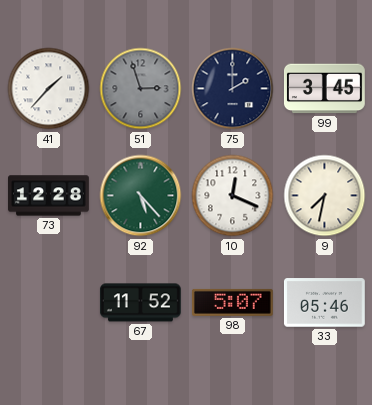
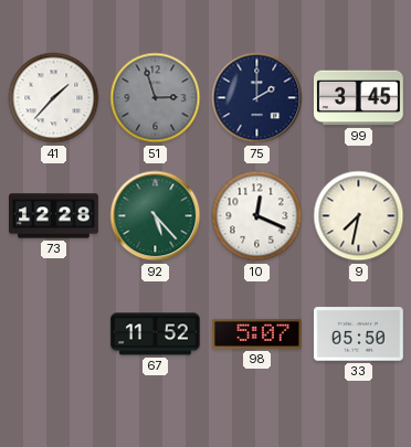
33: 05:46 -> 05:50 (358, 334)
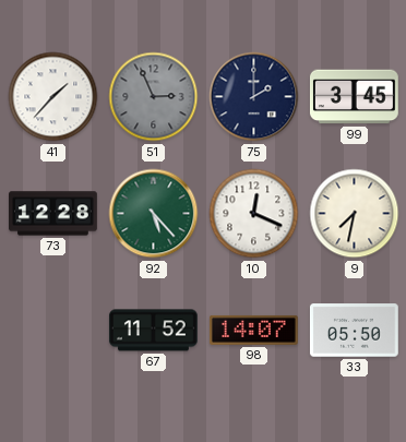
51: 2:57 -> 2:56 (154, 97)
98: 5:07 -> 14:07 (254, 330)
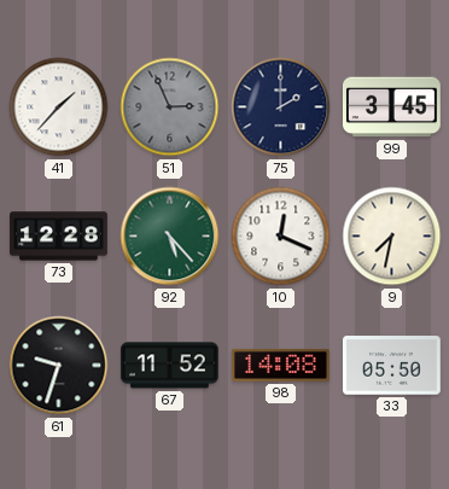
61: none -> 9:33 (59, 366)
98: 14:07 -> 14:08 (281, 365)
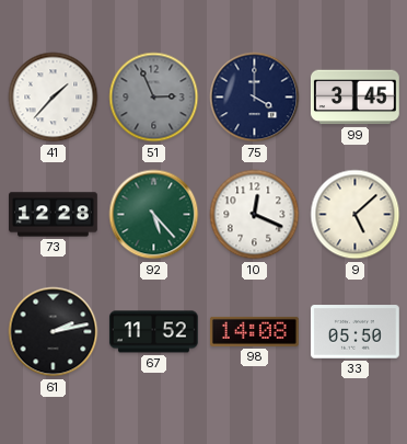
75: 2:00 -> 4:00 (255, 98)
9: 7:32 -> 5:08 (356, 215)
61: 9:33 -> 2:13 (54, 332)
